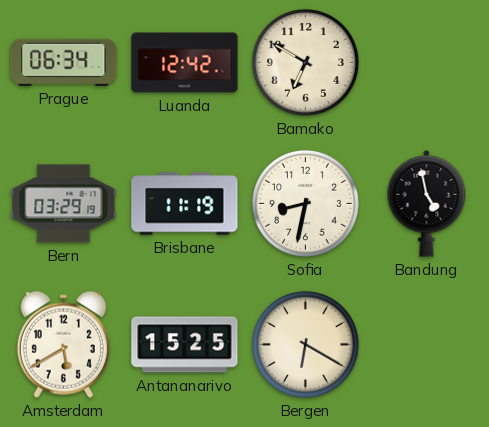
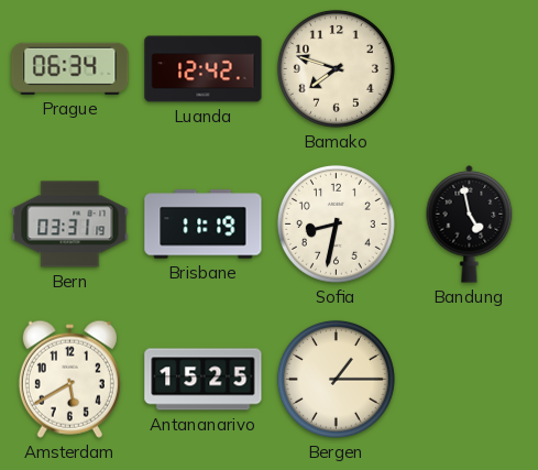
Bamako: 6:50 -> 7:48 (336, 68)
Bern: 03:29 -> 03:31 (70, 225)
Bergen: 6:20 -> 1:15 (336, 379)
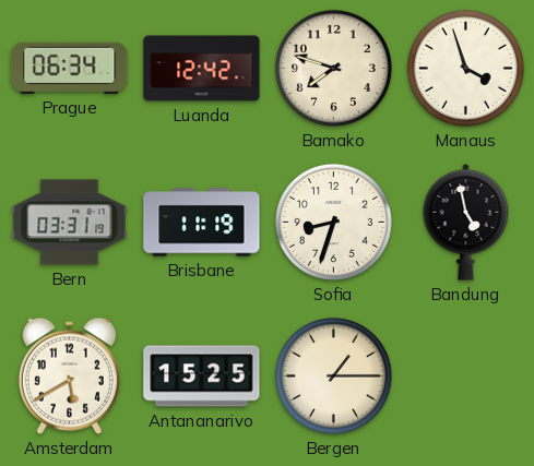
Manaus: none -> 3:57 (465, 68)
Sofia: 8:32 -> 8:33 (333, 222)
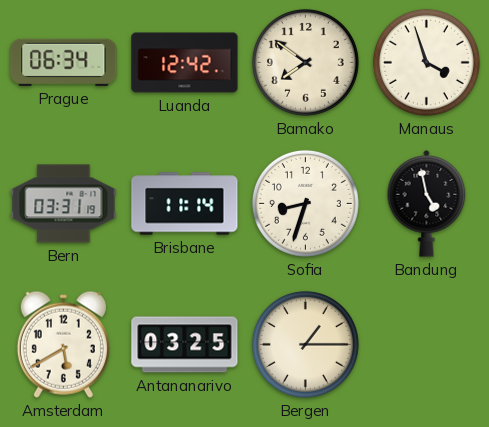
Bamako: 7:48 -> 7:51 (305, 62)
Brisbane: 11:19 -> 11:14 (185, 204)
Antananarivo: 15:25 -> 03:25 (185, 345)
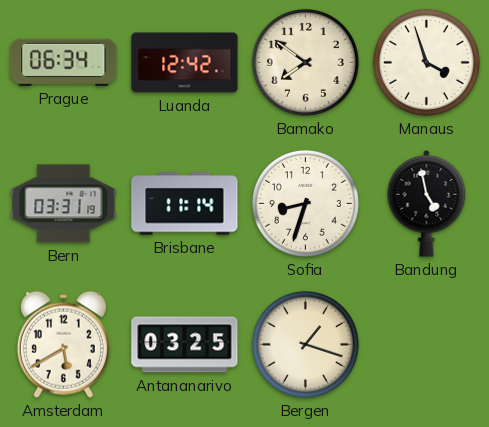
Bergen: 1:15 -> 1:18 (305, 344)
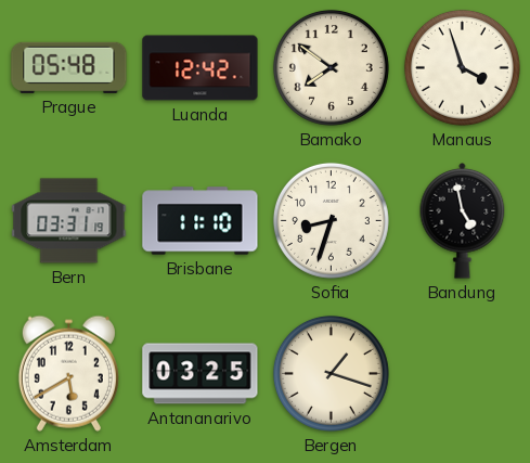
Prague: 06:34 -> 05:48 (69, 67)
Brisbane: 11:14 -> 11:10 (201, 221)
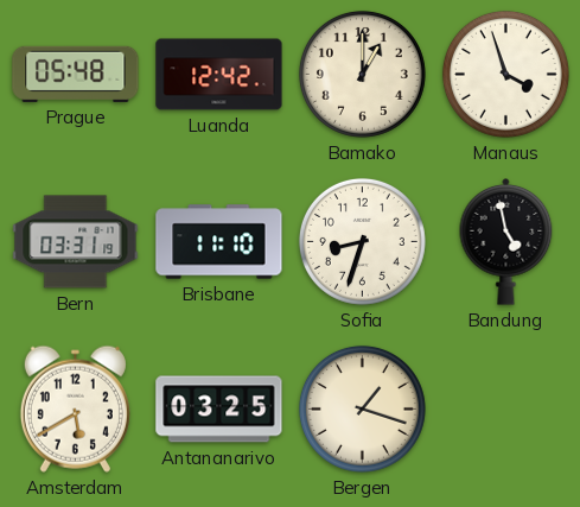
Bamako: 7:51 -> 1:00 (362, 74)
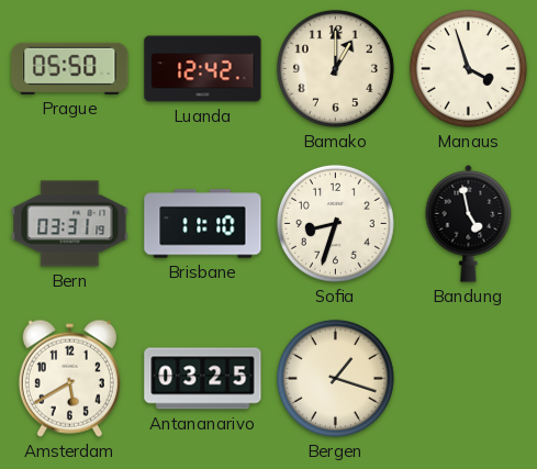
Prague: 05:48 -> 05:50 (70, 68)
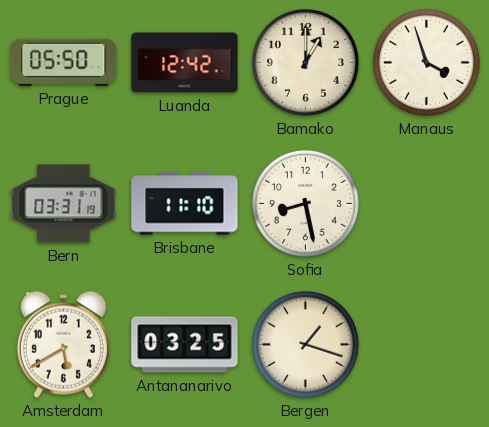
Sofia: 8:33 -> 8:28 (305, 203)
Bandung: 4:58 -> none (469, 224)
